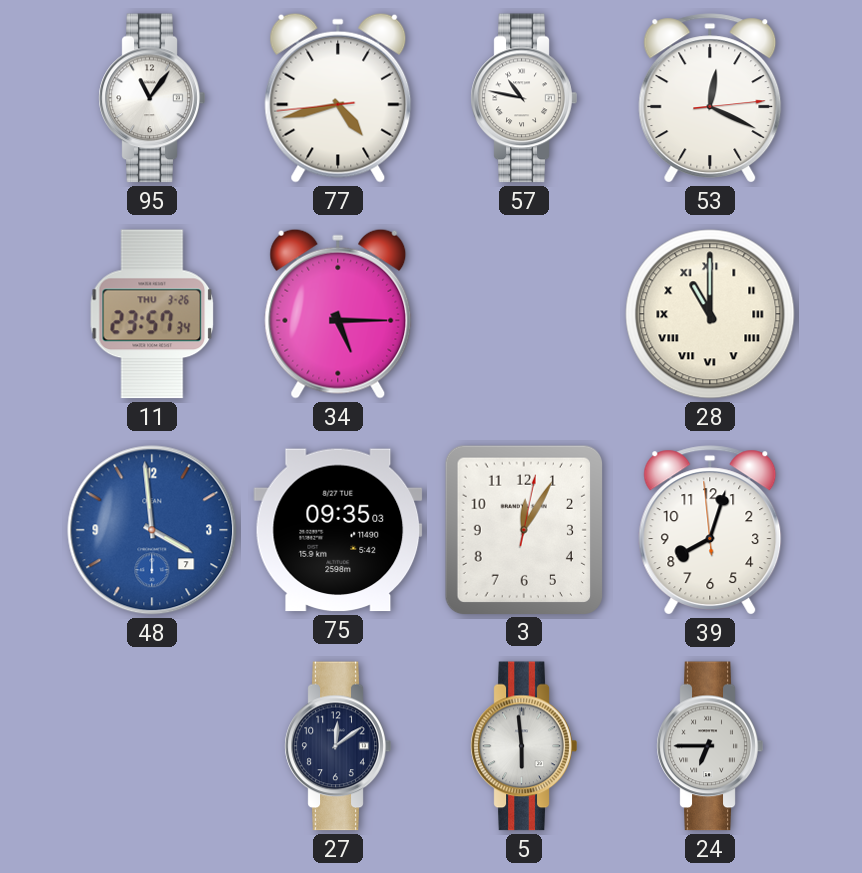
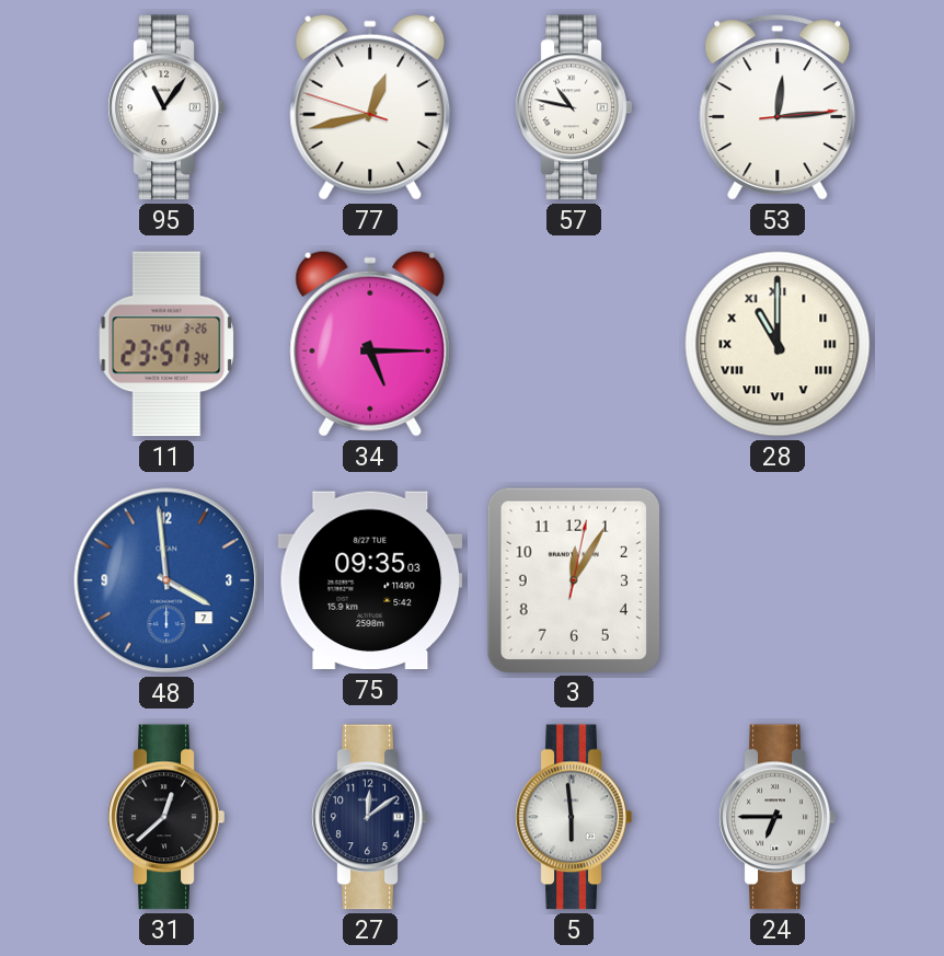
77: 4:42 -> 12:42 (370, 107)
53: 12:19 -> 12:14 (778, 107)
39: 8:02 -> none (710, 530)
31: none -> 12:38 (166, 817)
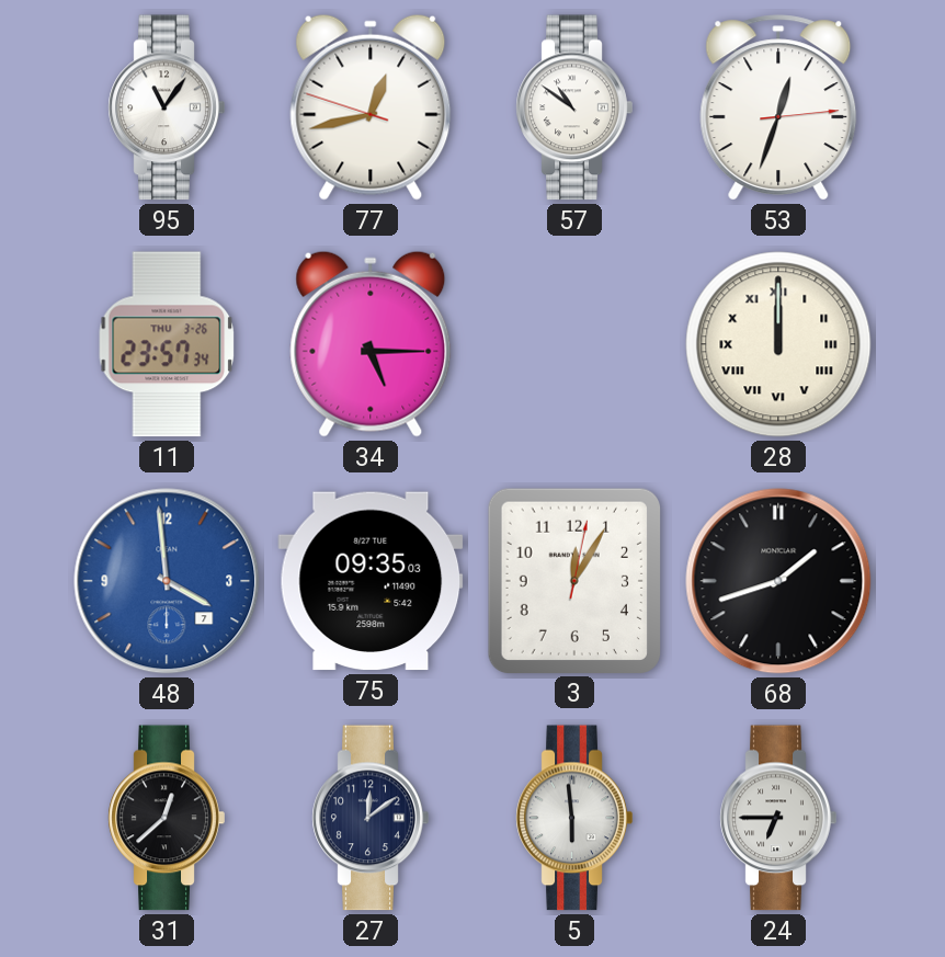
57: 10:47 -> 10:51 (574, 107)
53: 12:14 -> 12:33 (778, 107)
28: 11:00 -> 12:00 (778, 344)
68: none -> 1:42 (778, 581)
